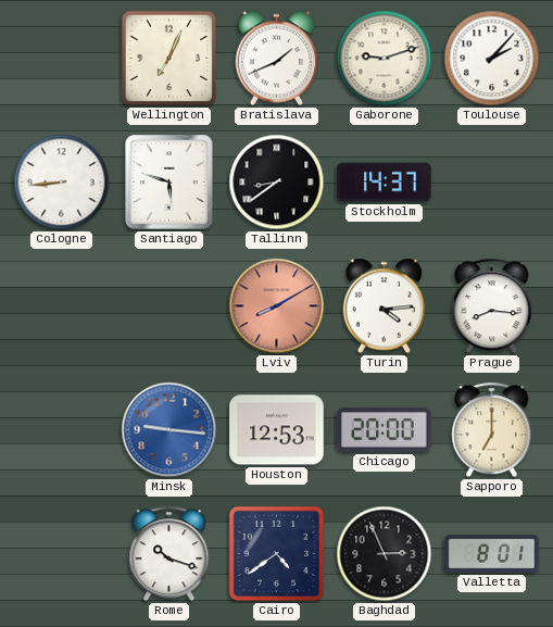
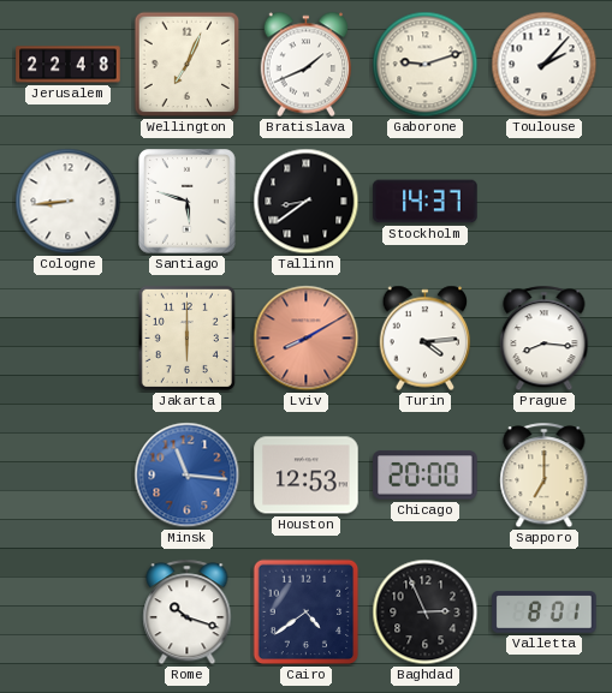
Jerusalem: none -> 22:48 (69, 65)
Jakarta: none -> 6:00 (186, 337)
Minsk: 9:16 -> 11:16 (188, 476)
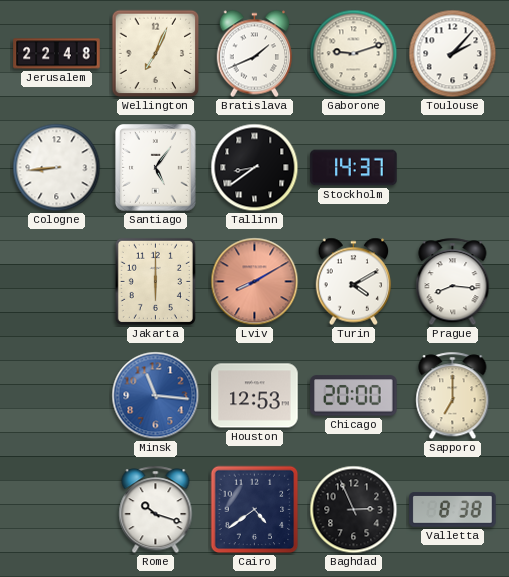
Santiago: 5:48 -> 5:06 (156, 168)
Turin: 4:14 -> 4:10 (354, 282)
Valletta: 8:01 -> 8:38 (453, 510)
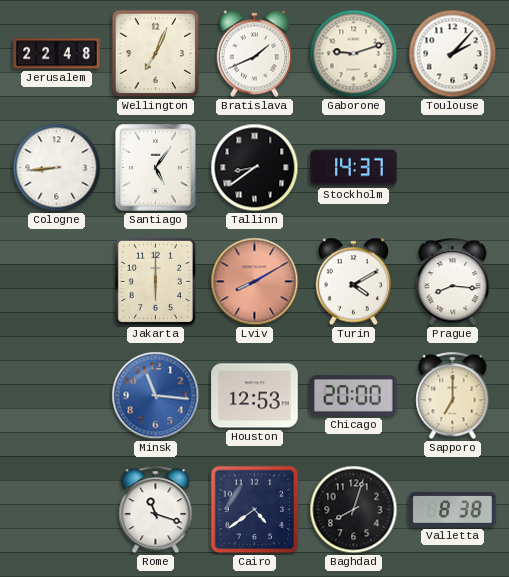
Rome: 10:18 -> 11:18 (156, 510)
Baghdad: 2:56 -> 8:03 (354, 510)
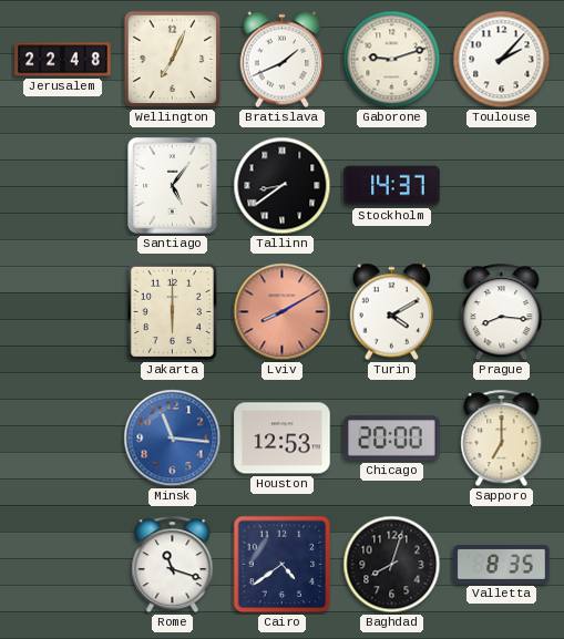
Cologne: 8:44 -> none (57, 168)
Valletta: 8:38 -> 8:35 (502, 565)
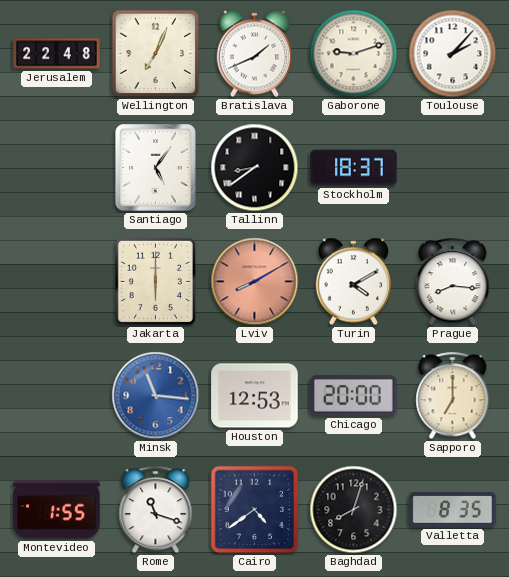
Stockholm: 14:37 -> 18:37 (354, 168)
Montevideo: none -> 1:55 (57, 510)
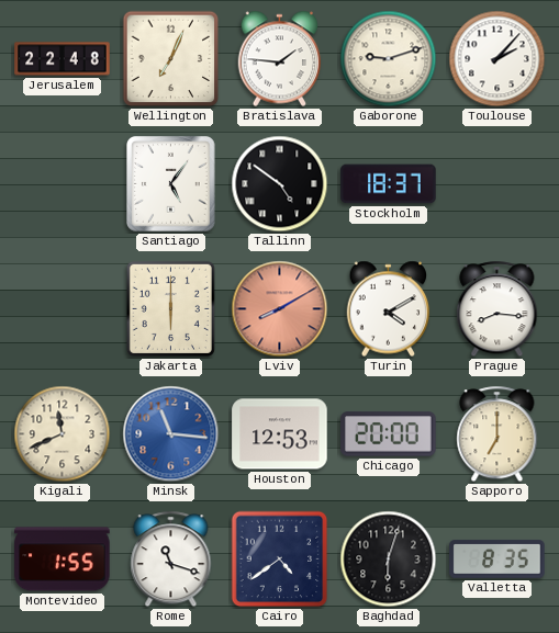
Bratislava: 1:41 -> 1:46 (280, 59)
Tallinn: 8:39 -> 4:51 (280, 184)
Kigali: none -> 11:41 (63, 434)
Baghdad: 8:03 -> 6:03 (389, 559)
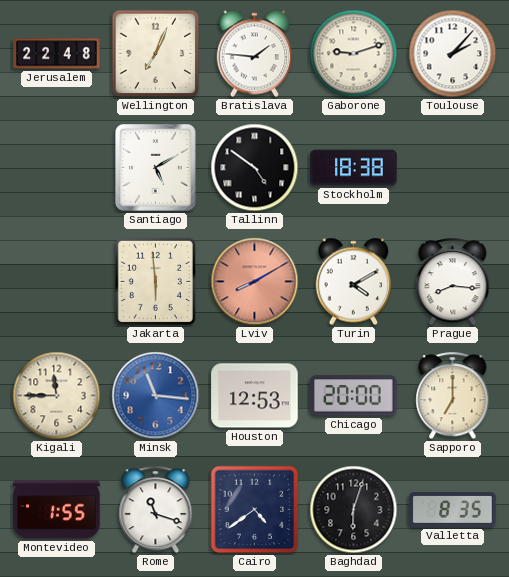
Santiago: 5:06 -> 5:10 (156, 168)
Stockholm: 18:37 -> 18:38 (354, 168)
Jakarta: 6:00 -> 5:59 (155, 281)
Kigali: 11:41 -> 11:45 (57, 396)
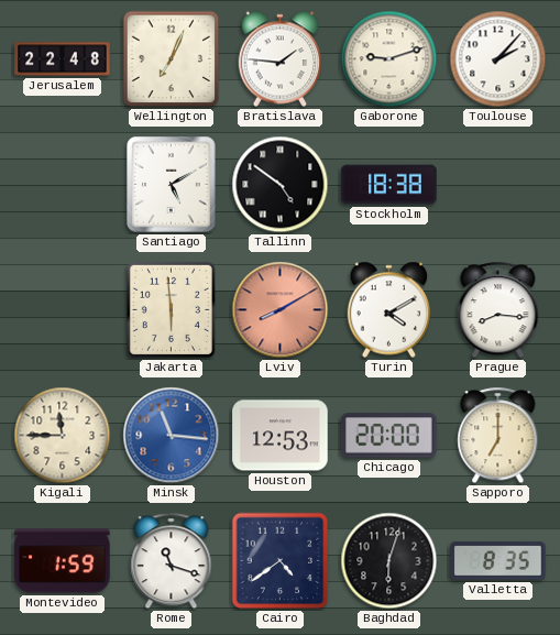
Montevideo: 1:55 -> 1:59 (63, 561)
